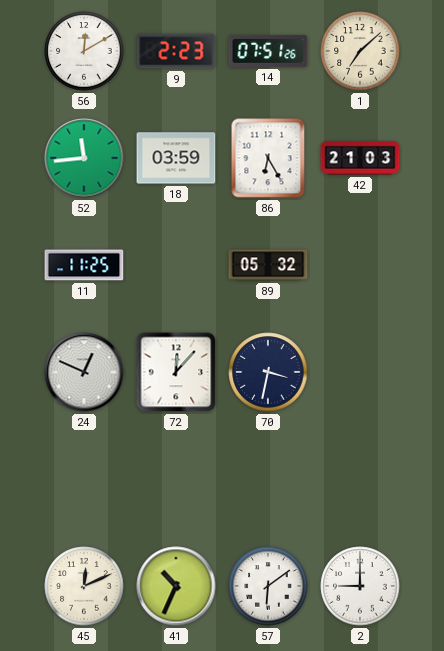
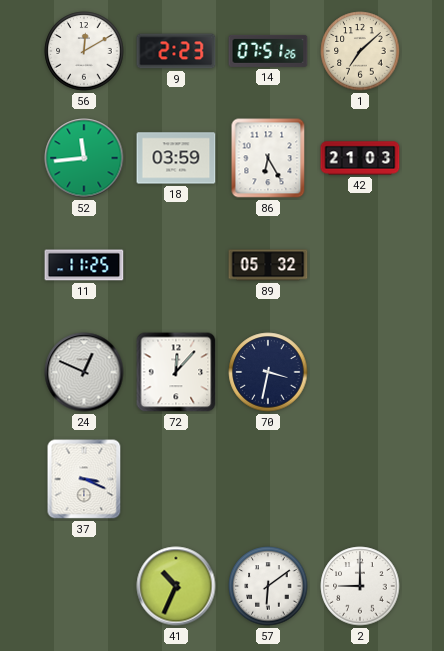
37: none -> 3:19 (84, 479)
45: 12:11 -> none (84, 586)
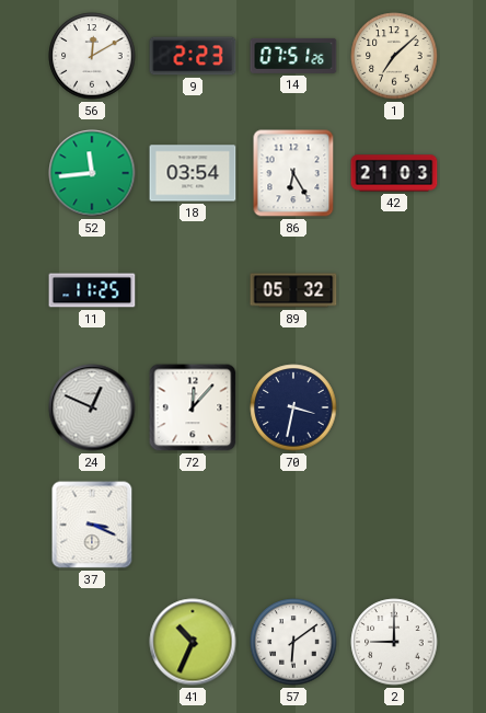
18: 03:59 -> 03:54 (193, 173)
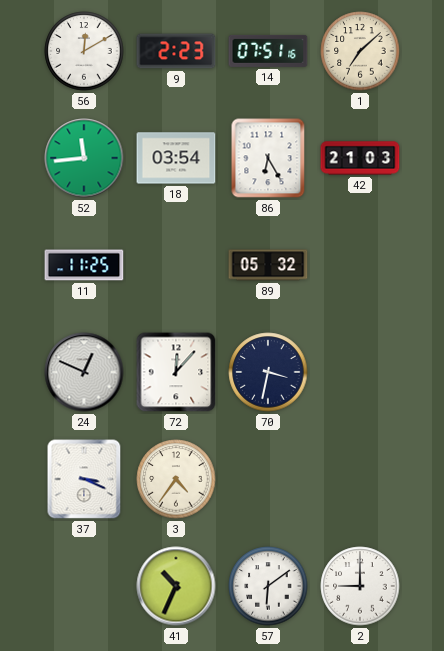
14: 07:51:26 -> 07:51:16 (268, 51)
3: none -> 4:36 (176, 479)
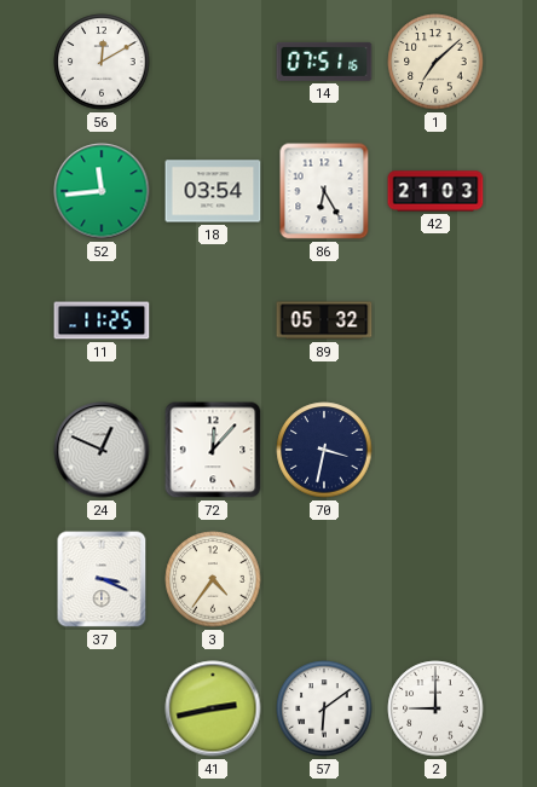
9: 2:23 -> none (176, 51)
41: 10:34 -> 2:43 (213, 708)
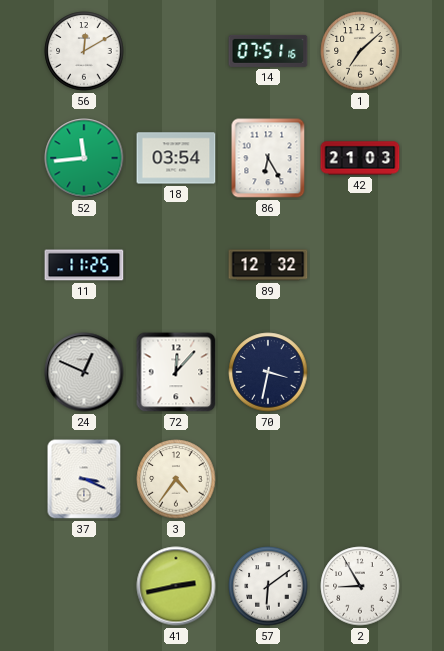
89: 05:32 -> 12:32 (268, 265)
2: 9:00 -> 8:55 (360, 586)
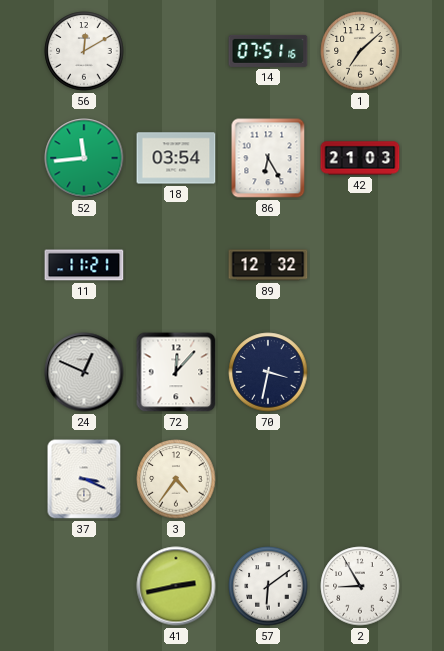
11: 11:25 -> 11:21 (84, 265)
